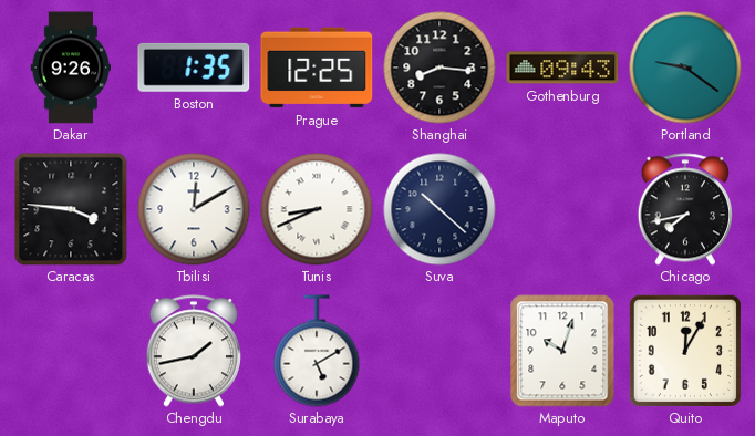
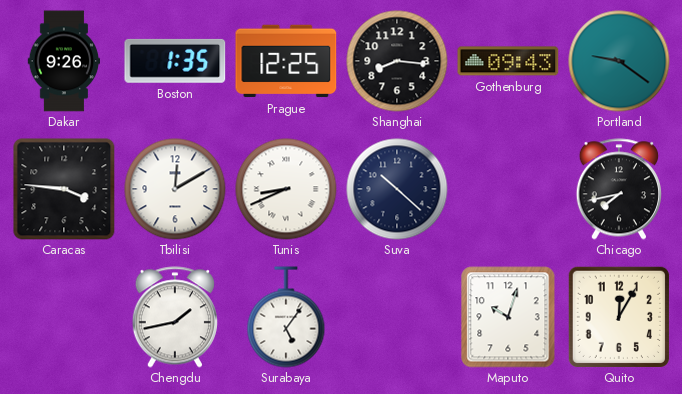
Surabaya: 5:10 -> 5:06 (286, 317)
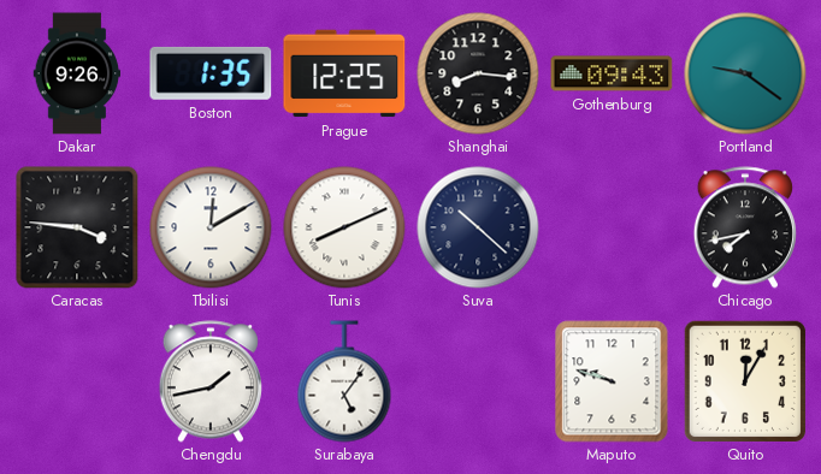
Tunis: 8:41 -> 8:11 (344, 227)
Maputo: 10:03 -> 9:48 (612, 381)
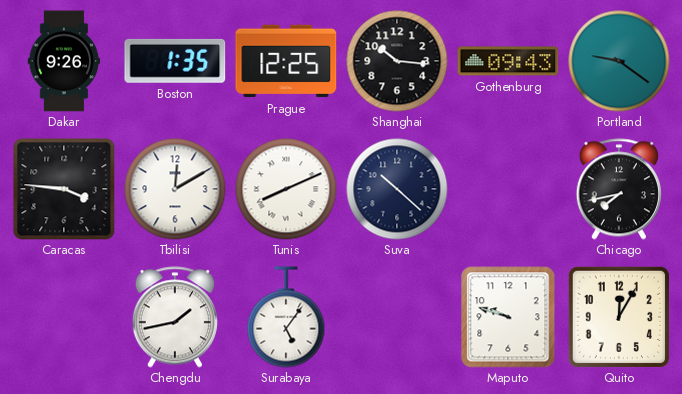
Shanghai: 8:16 -> 10:16 (397, 61)
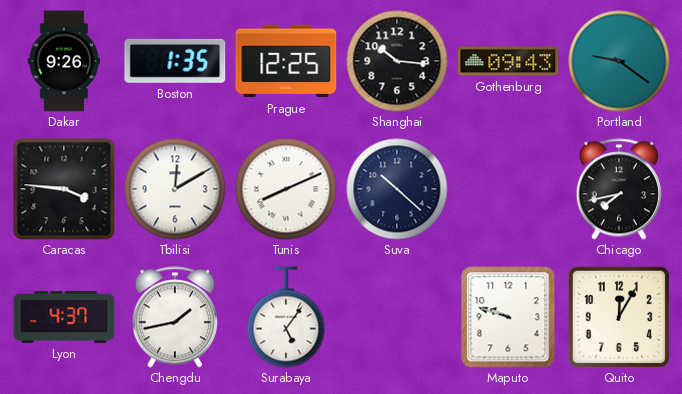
Lyon: none -> 4:37 (64, 318)
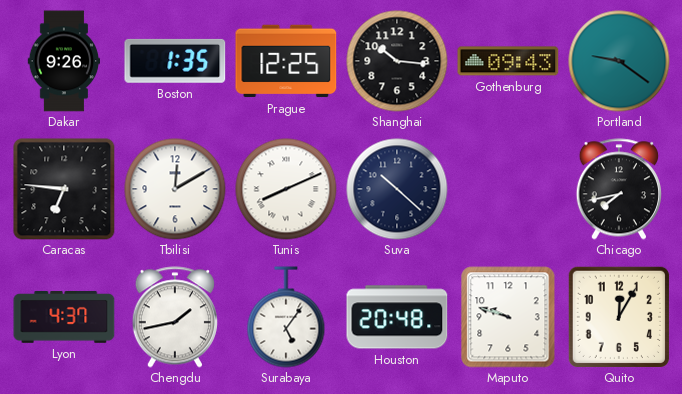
Caracas: 3:46 -> 6:46 (64, 189)
Houston: none -> 20:48 (397, 317)
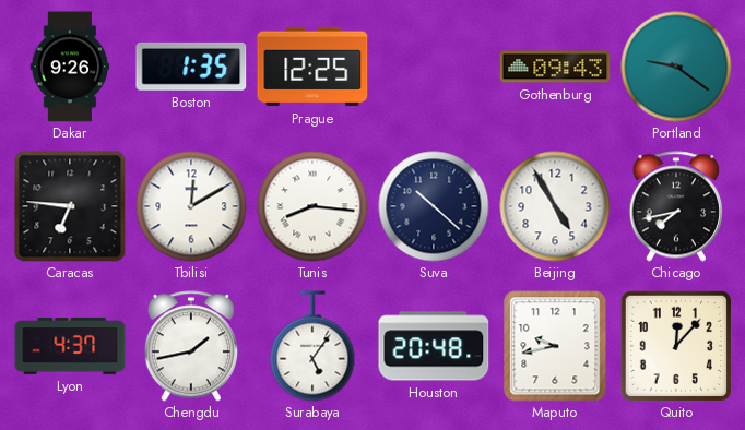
Shanghai: 10:16 -> none (397, 61)
Tunis: 8:11 -> 8:16 (312, 206)
Beijing: none -> 4:55 (555, 206)
Maputo: 9:48 -> 9:43 (555, 346)
Quito: 12:05 -> 12:07 (676, 346)
